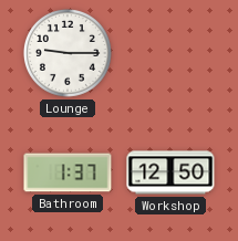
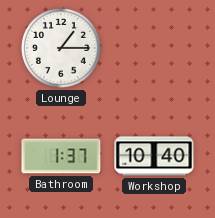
Lounge: 9:15 -> 1:15 (61, 48)
Workshop: 12:50 -> 10:40 (154, 156)
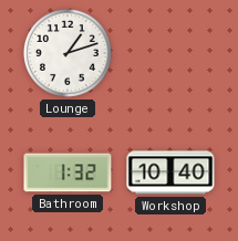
Lounge: 1:15 -> 1:12 (68, 53)
Bathroom: 1:37 -> 1:32 (68, 172)
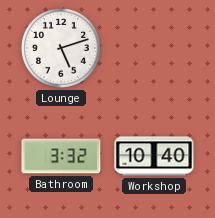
Lounge: 1:12 -> 5:12 (61, 48)
Bathroom: 1:32 -> 3:32 (61, 156)
